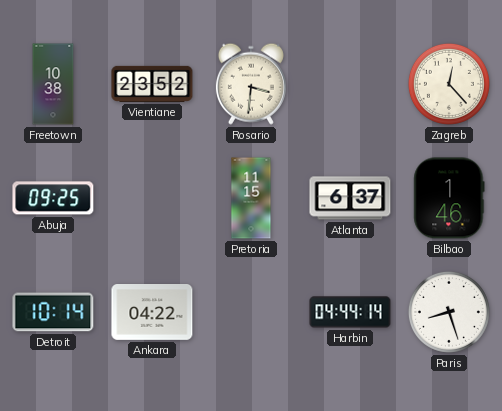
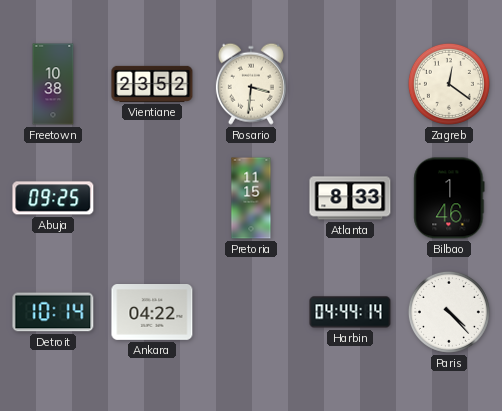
Zagreb: 12:23 -> 12:21 (449, 84)
Atlanta: 6:37 -> 8:33 (350, 198)
Paris: 8:27 -> 4:23 (449, 312)
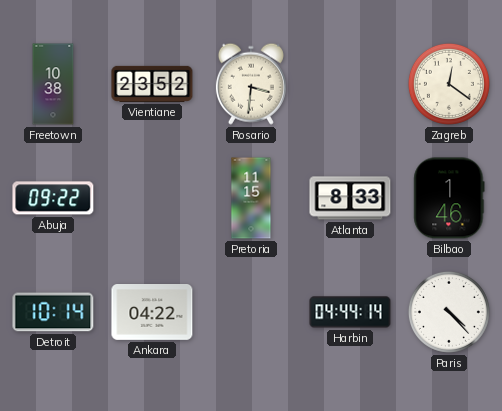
Abuja: 09:25 -> 09:22 (53, 198)
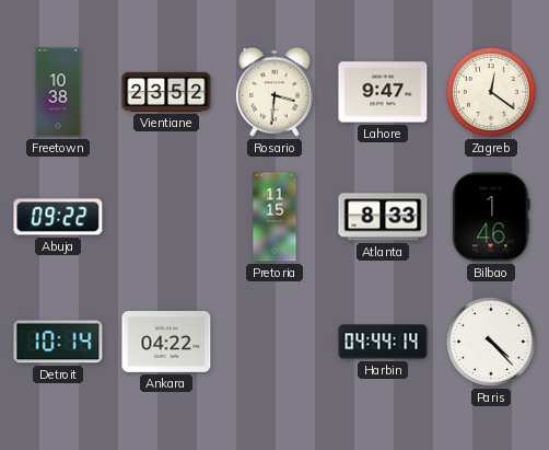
Lahore: none -> 9:47 (383, 92)
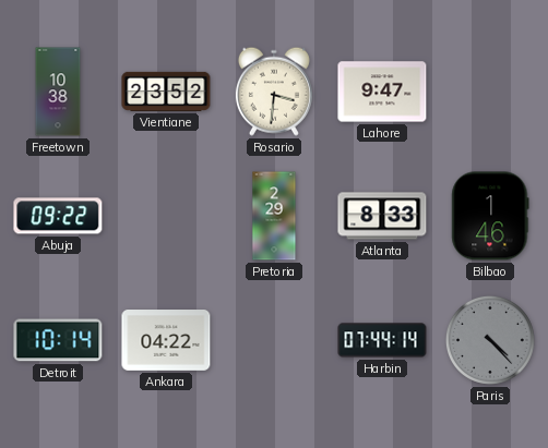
Zagreb: 12:21 -> none (491, 92)
Pretoria: 11:15 -> 2:29 (274, 216)
Harbin: 04:44 -> 07:44 (382, 340)
Paris dial: white -> grey (490, 340)
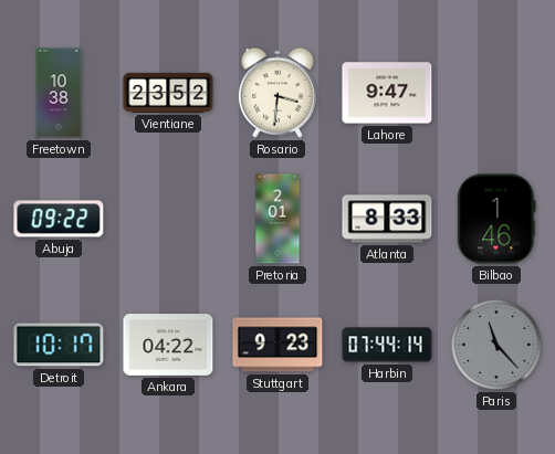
Pretoria: 2:29 -> 2:01 (277, 219)
Detroit: 10:14 -> 10:17 (59, 345)
Stuttgart: none -> 9:23 (277, 345)
Paris: 4:23 -> 11:23 (496, 345)
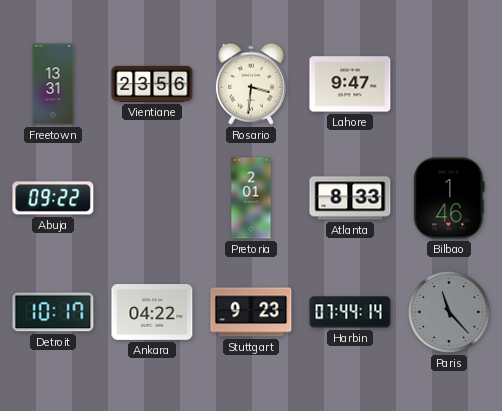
Freetown: 10:38 -> 13:31 (53, 84)
Vientiane: 23:52 -> 23:56 (152, 84)
